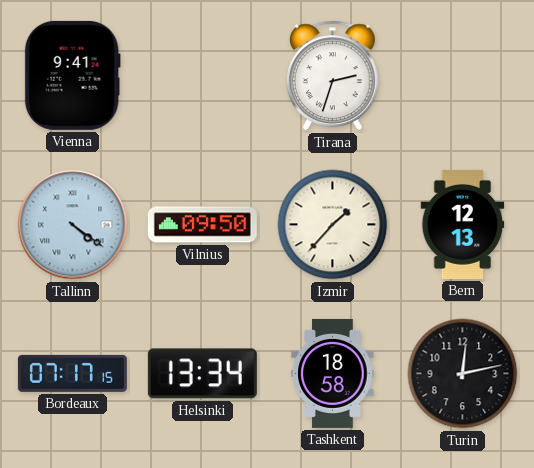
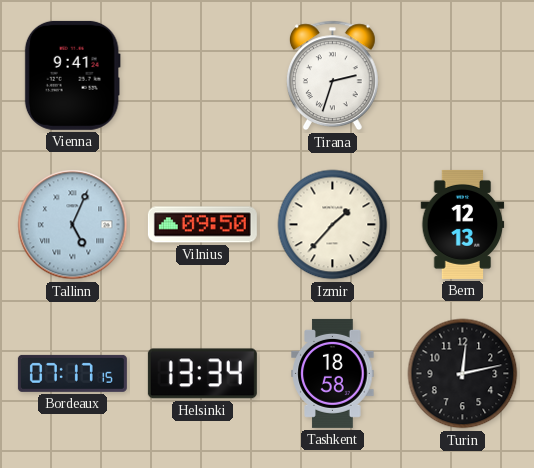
Tallinn: 4:21 -> 5:04 (73, 225)
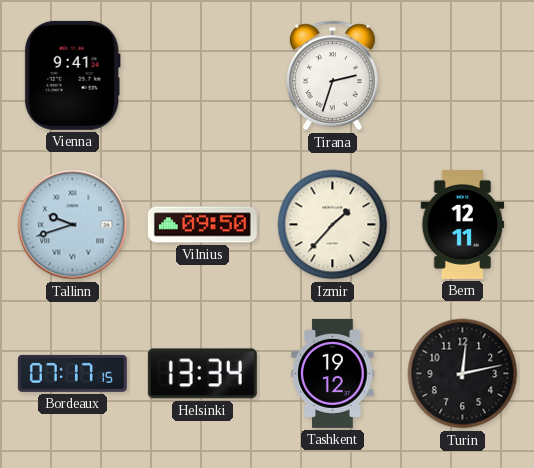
Tallinn: 5:04 -> 9:42 (73, 225)
Bern: 12:13 -> 12:11 (463, 224)
Tashkent: 18:58 -> 19:12 (333, 373)
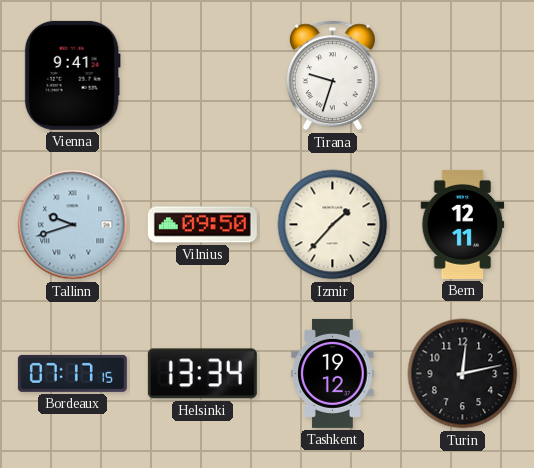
Tirana: 2:33 -> 9:33 (332, 76)
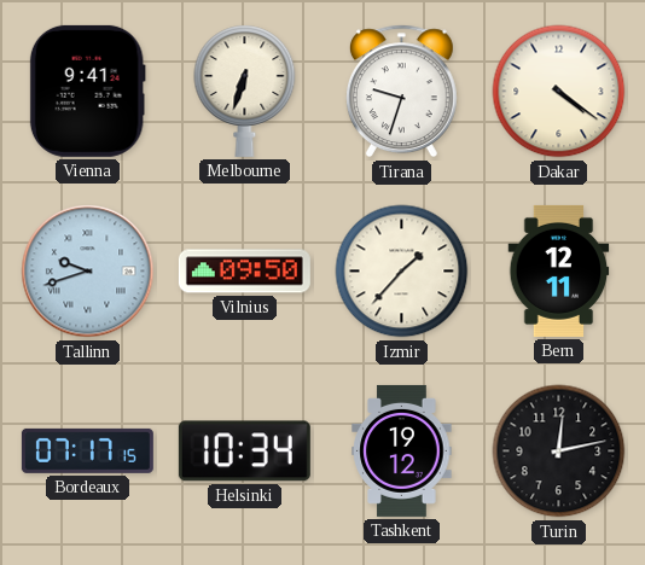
Melbourne: none -> 6:33 (245, 91)
Dakar: none -> 4:21 (559, 92)
Helsinki: 13:34 -> 10:34 (244, 452)
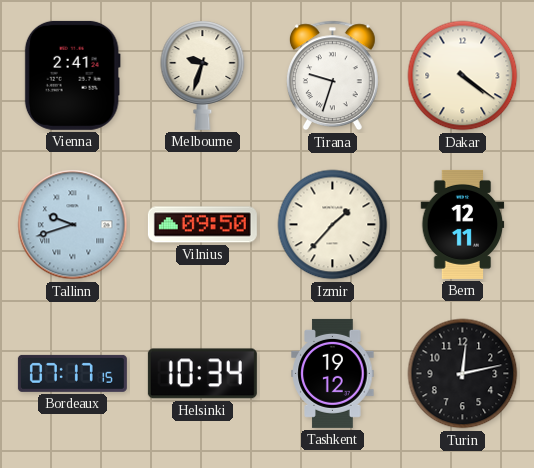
Vienna: 9:41 -> 2:41 (72, 75)
Melbourne: 6:33 -> 9:33 (203, 75)
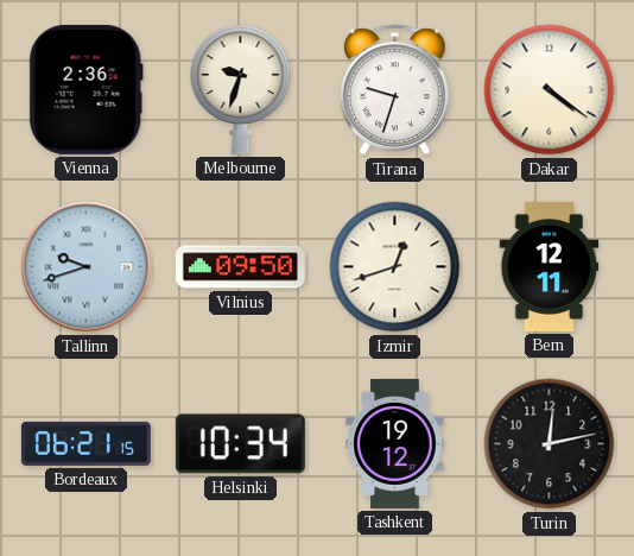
Vienna: 2:41 -> 2:36 (85, 89)
Izmir: 1:37 -> 12:42 (395, 267)
Bordeaux: 07:17 -> 06:21 (85, 443)
